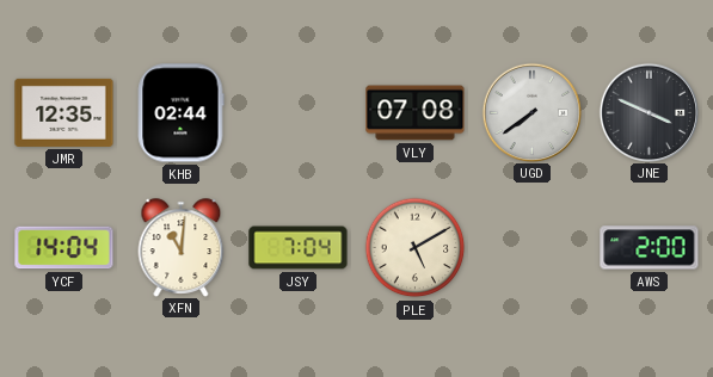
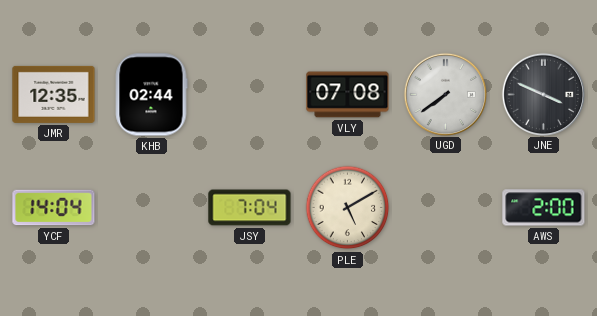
XFN: 11:01 -> none (182, 247)
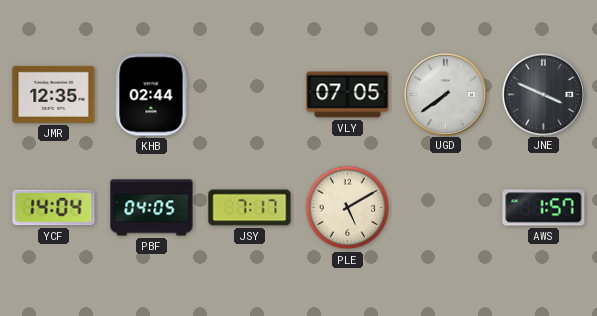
VLY: 07:08 -> 07:05 (348, 95)
PBF: none -> 04:05 (152, 208)
JSY: 7:04 -> 7:17 (250, 208)
AWS: 2:00 -> 1:57 (544, 208)
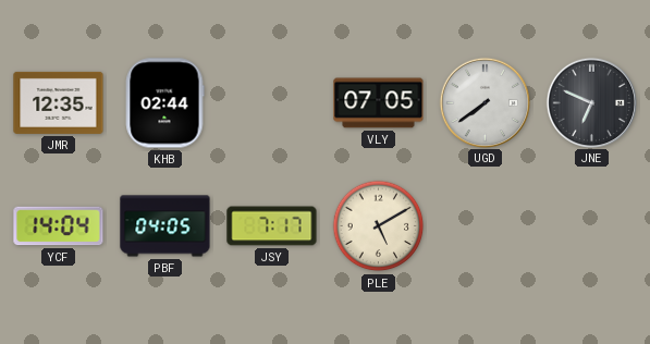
JNE: 3:49 -> 6:49 (591, 102)
AWS: 1:57 -> none (544, 208)
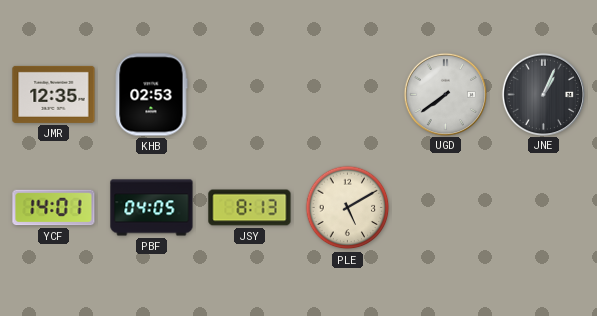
KHB: 02:44 -> 02:53 (151, 95)
VLY: 07:05 -> none (379, 103)
JNE: 6:49 -> 1:04 (543, 94)
YCF: 14:04 -> 14:01 (54, 208)
JSY: 7:17 -> 8:13 (250, 208)
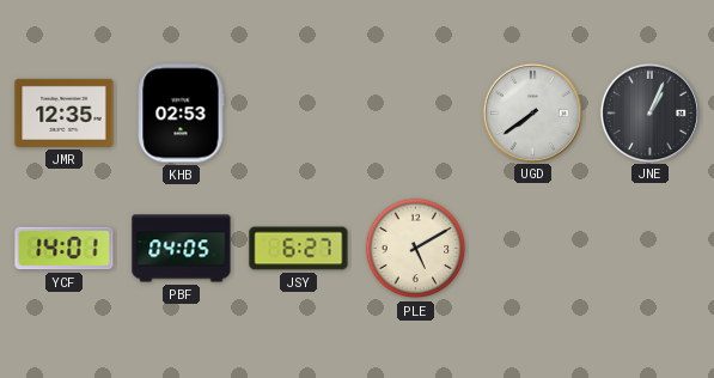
JSY: 8:13 -> 6:27 (299, 249)
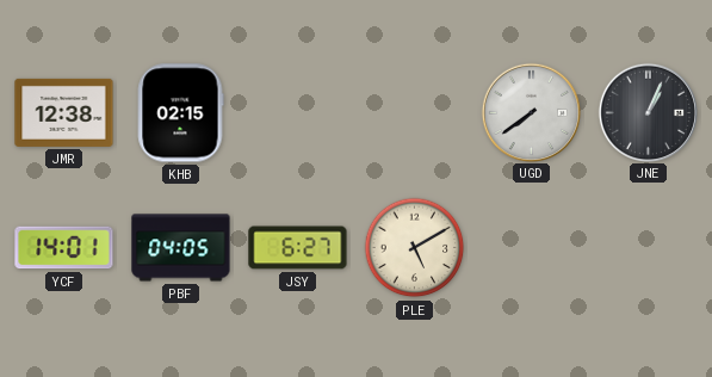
JMR: 12:35 -> 12:38 (64, 112)
KHB: 02:53 -> 02:15 (180, 113)
